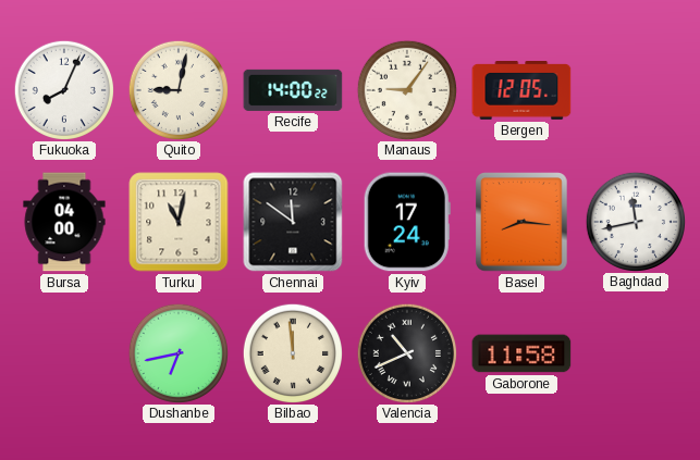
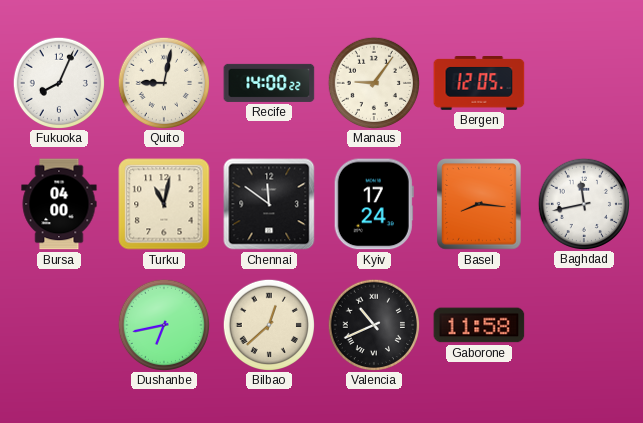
Bilbao: 11:59 -> 12:38 (268, 324)
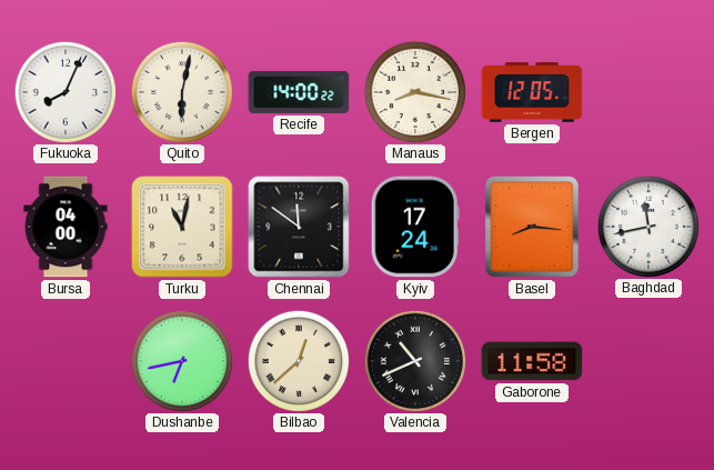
Quito: 9:02 -> 6:02 (181, 91)
Manaus: 9:06 -> 8:17 (414, 91)
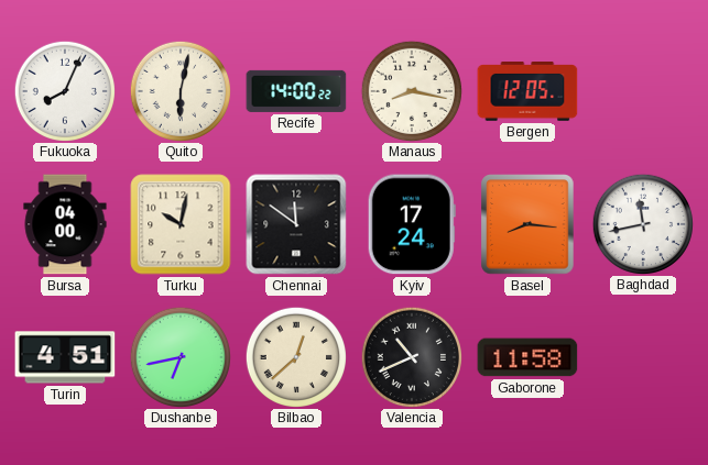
Turku: 11:02 -> 10:02 (181, 224)
Turin: none -> 4:51 (65, 357)
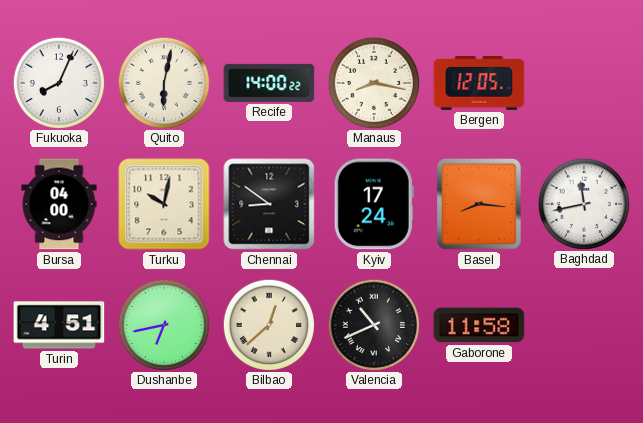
Chennai: 11:51 -> 8:51 (269, 204)
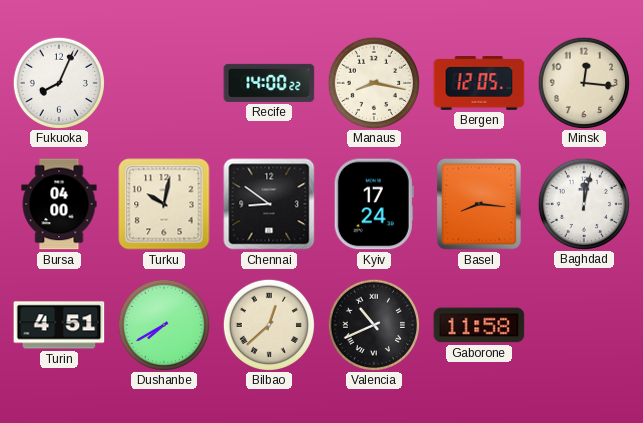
Quito: 6:02 -> none (163, 82)
Minsk: none -> 12:16 (583, 82)
Baghdad: 11:43 -> 12:02 (583, 203)
Dushanbe: 6:43 -> 7:40 (163, 324)
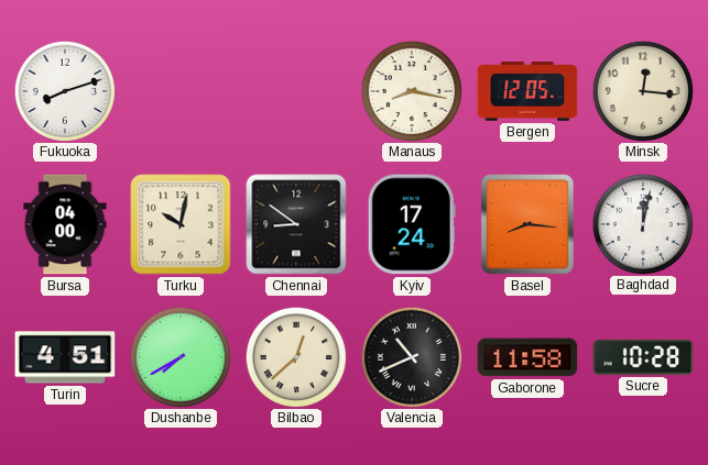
Fukuoka: 8:04 -> 8:12 (64, 90)
Recife: 14:00 -> none (269, 83)
Sucre: none -> 10:28 (643, 357)
